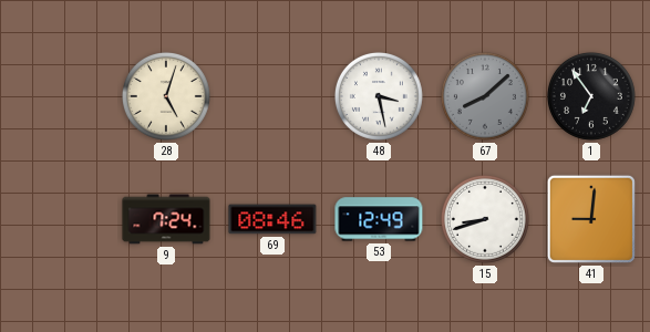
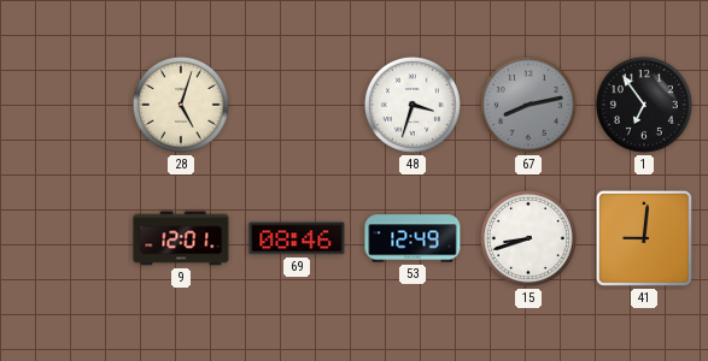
48: 3:28 -> 3:33 (412, 105)
67: 8:08 -> 8:13 (528, 105)
9: 7:24 -> 12:01 (181, 238)
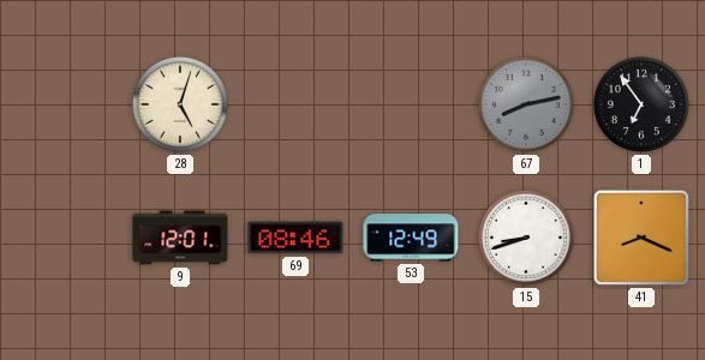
48: 3:33 -> none (412, 105)
41: 9:01 -> 8:19 (641, 238)
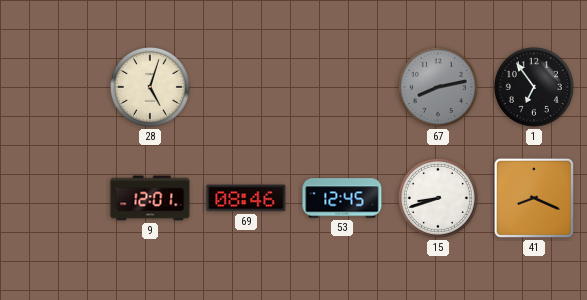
53: 12:49 -> 12:45 (342, 198)
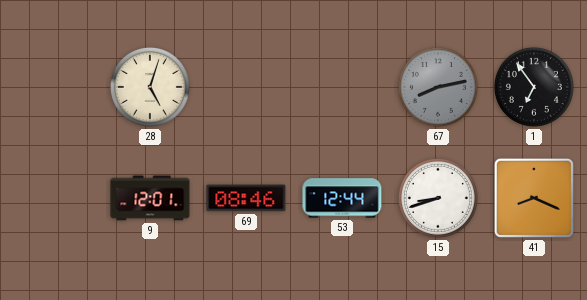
53: 12:45 -> 12:44 (342, 198)
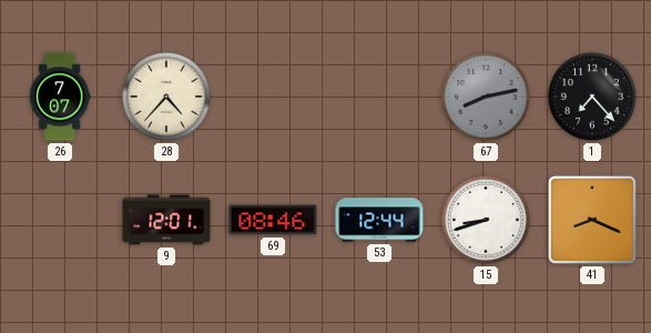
26: none -> 7:07 (60, 97)
28: 5:03 -> 4:37 (166, 97)
1: 6:54 -> 7:23 (592, 97)
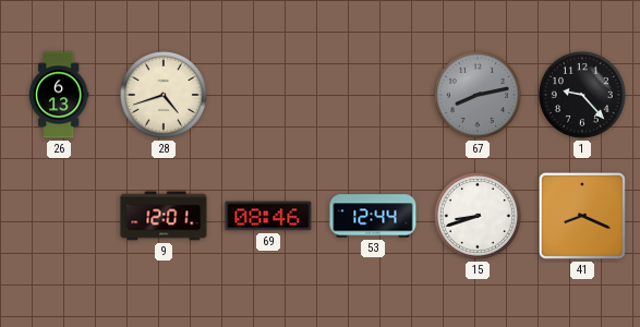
26: 7:07 -> 6:13 (59, 95)
28: 4:37 -> 4:42 (164, 95)
1: 7:23 -> 9:23 (582, 95)
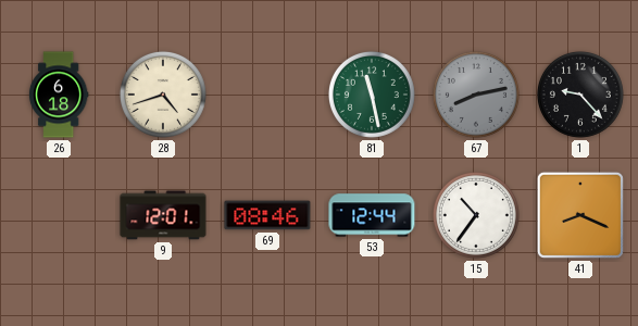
26: 6:13 -> 6:18 (59, 95)
81: none -> 11:28 (372, 95)
15: 8:42 -> 10:36 (476, 215)
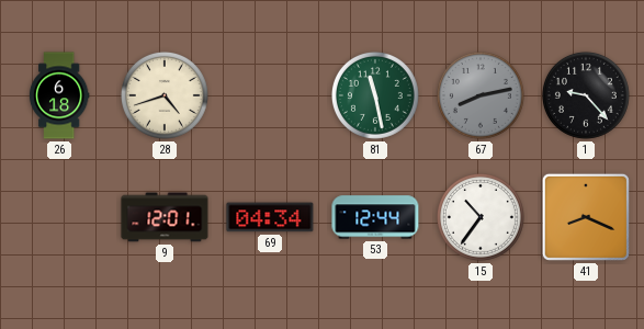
69: 08:46 -> 04:34 (270, 217)
